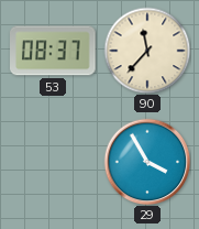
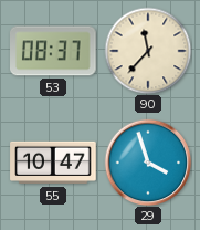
55: none -> 10:47 (53, 163)
29: 3:55 -> 3:57 (148, 163)
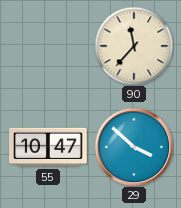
53: 08:37 -> none (54, 51)
29: 3:57 -> 3:52 (134, 147)
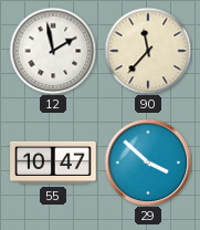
12: none -> 1:58 (53, 51)
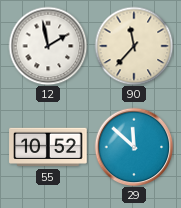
55: 10:47 -> 10:52 (48, 147)
29: 3:52 -> 11:52 (134, 147)
